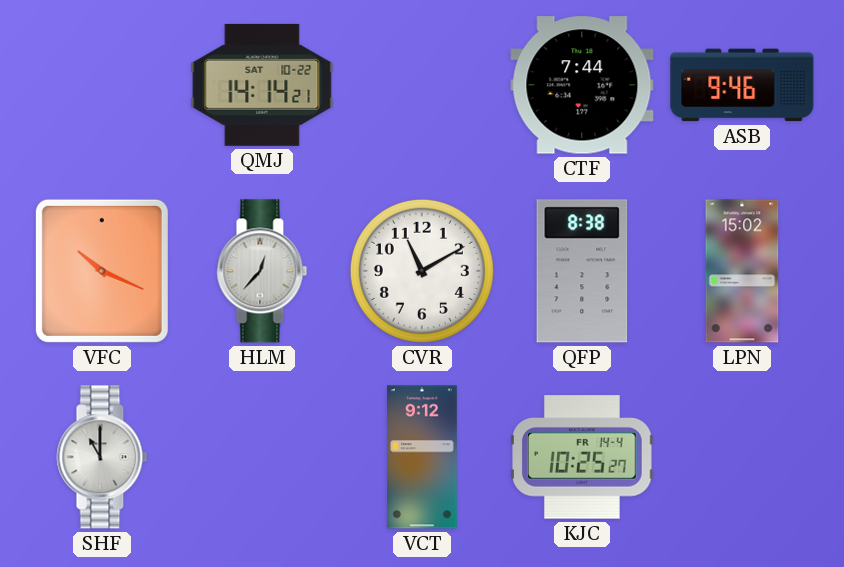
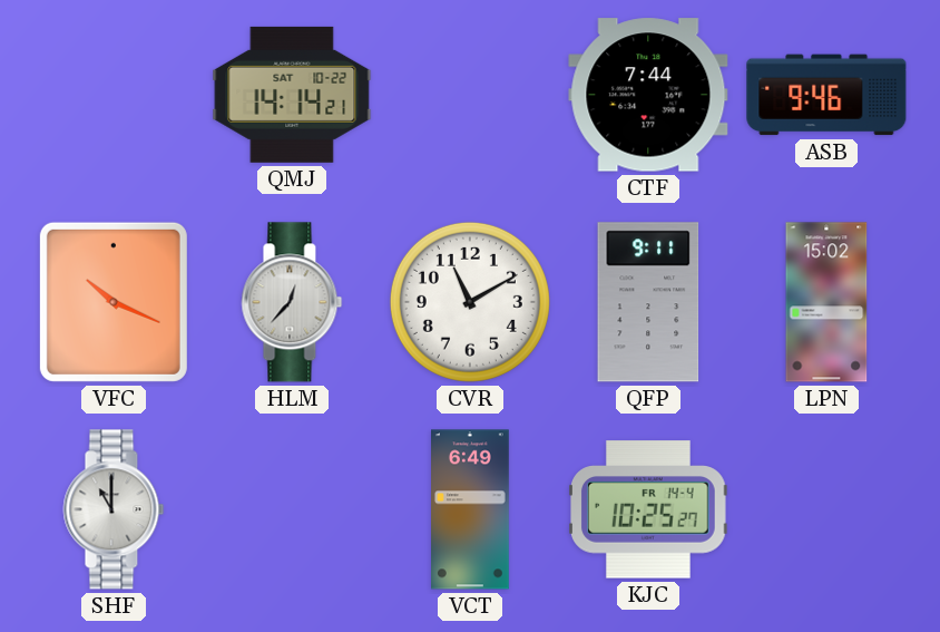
QFP: 8:38 -> 9:11 (648, 302)
VCT: 9:12 -> 6:49 (471, 509)
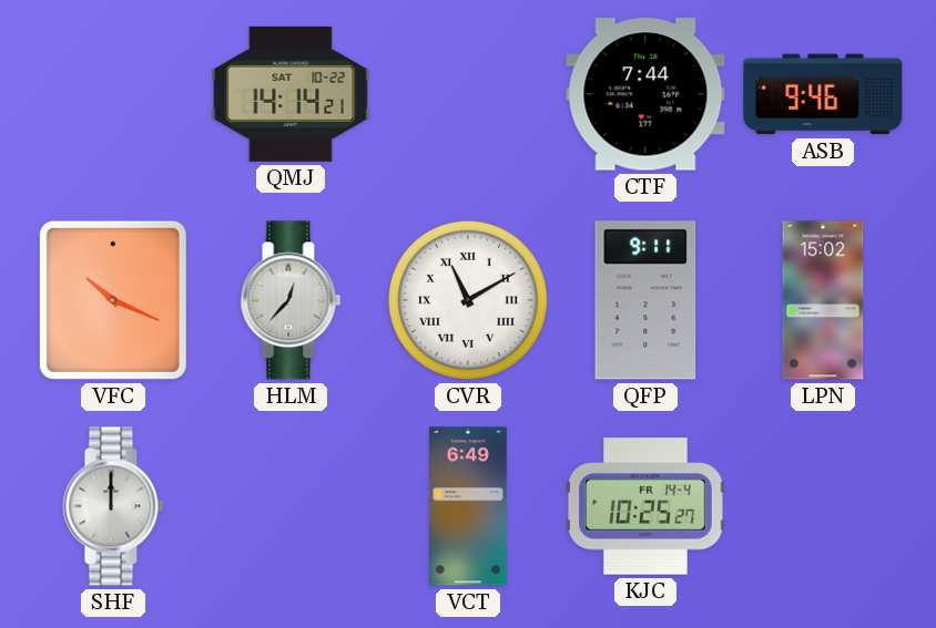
CVR numerals: Arabic -> Roman (468, 300)
SHF: 11:00 -> 12:00 (113, 506)
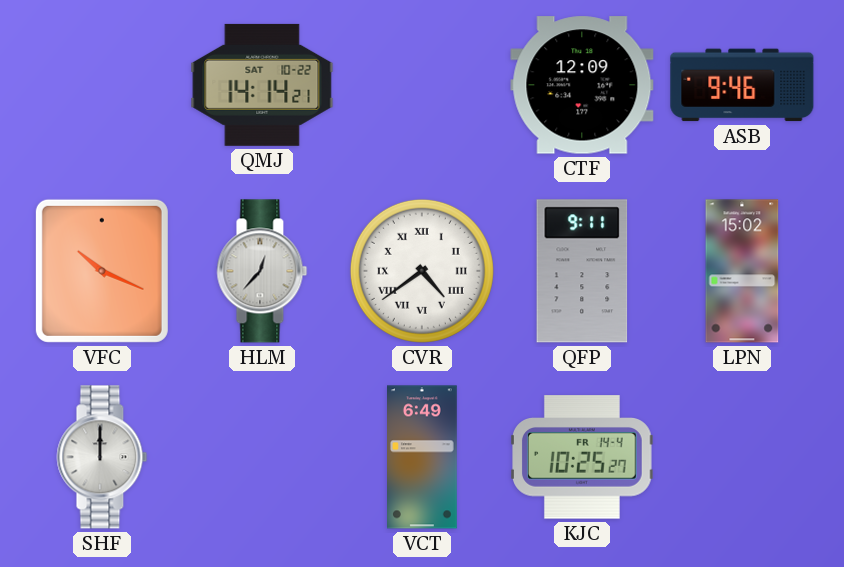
CTF: 7:44 -> 12:09 (582, 85)
CVR: 11:10 -> 4:39 (422, 271)
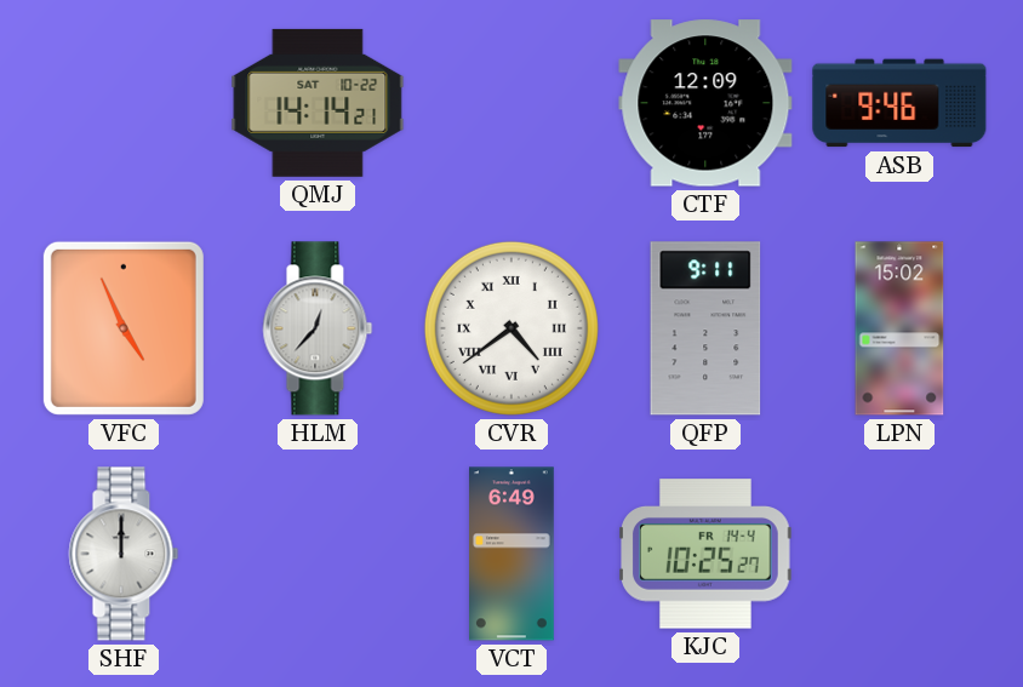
VFC: 10:19 -> 4:56 (124, 328)
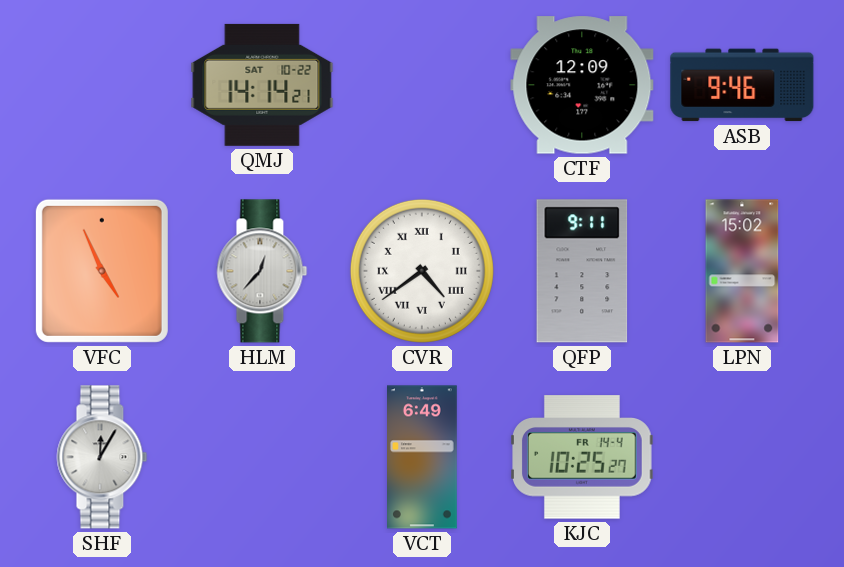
SHF: 12:00 -> 12:05 (102, 457)
